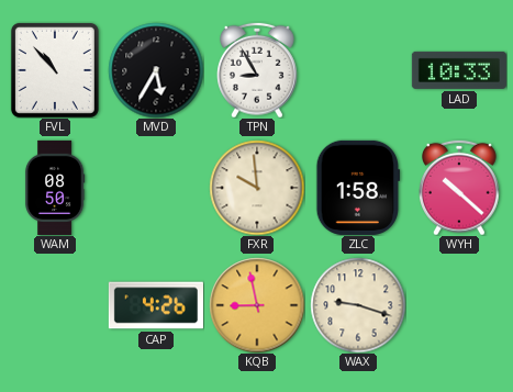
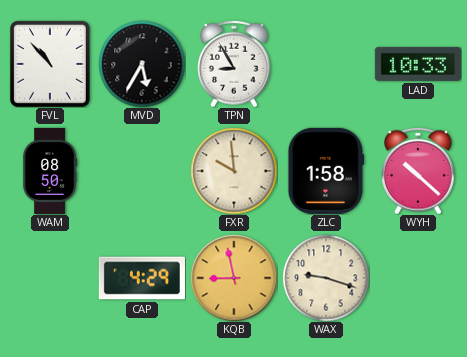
CAP: 4:26 -> 4:29 (142, 278)
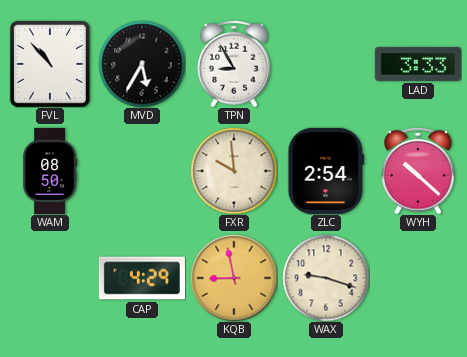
LAD: 10:33 -> 3:33 (418, 64)
ZLC: 1:58 -> 2:54 (326, 171)
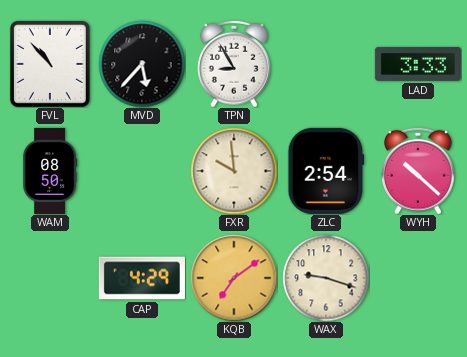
MVD: 5:35 -> 5:37 (142, 64)
KQB: 8:58 -> 7:09 (234, 278)
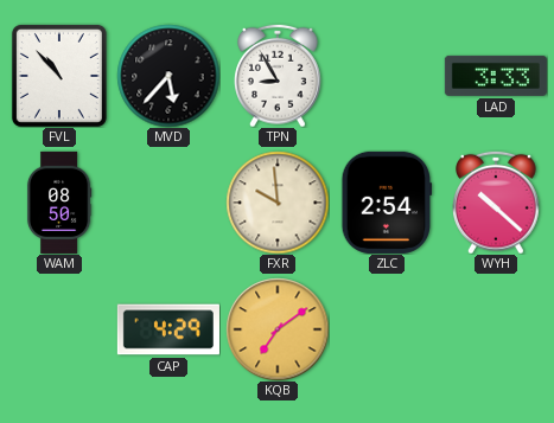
WAX: 9:18 -> none (326, 278)
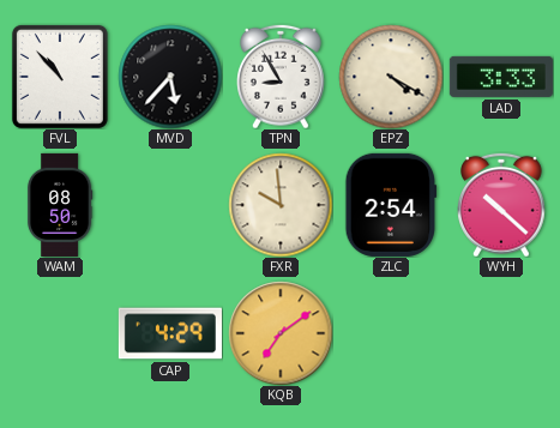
EPZ: none -> 4:20 (391, 77)
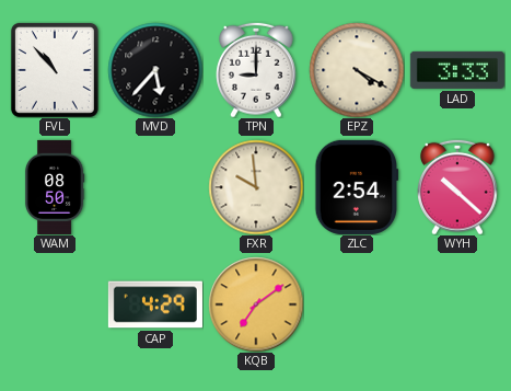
TPN: 8:55 -> 9:00 (257, 70)
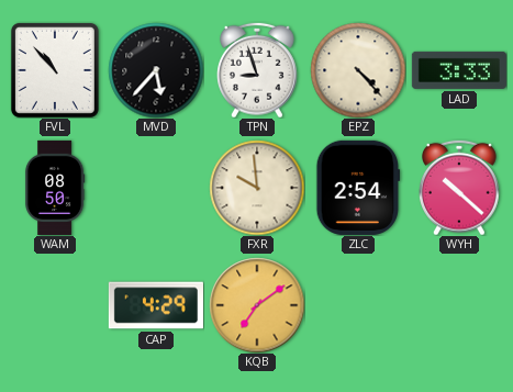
TPN: 9:00 -> 8:57 (258, 70)
EPZ: 4:20 -> 4:23 (358, 70)
